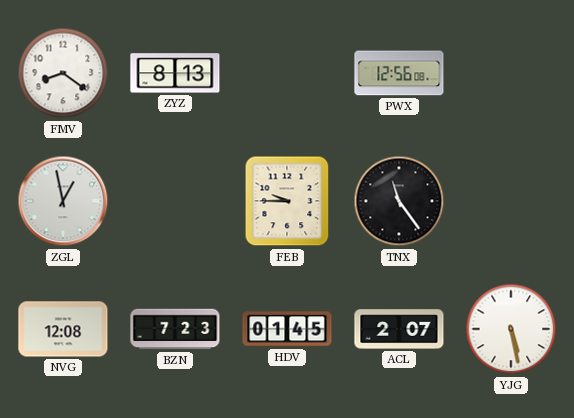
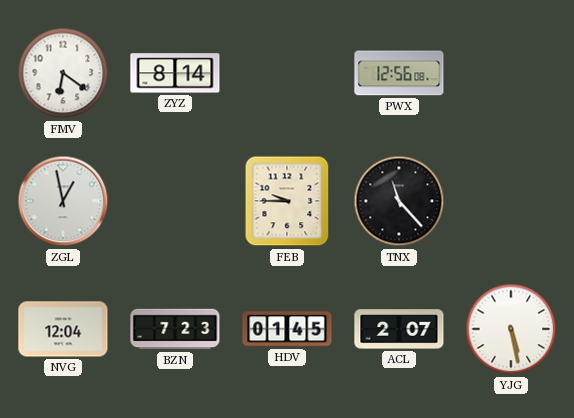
FMV: 8:21 -> 6:21 (63, 73)
ZYZ: 8:13 -> 8:14 (175, 73)
TNX: 11:24 -> 11:23 (399, 201)
NVG: 12:08 -> 12:04 (63, 329)
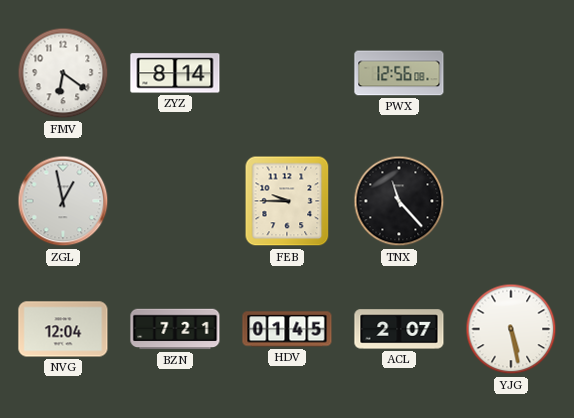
BZN: 7:23 -> 7:21 (175, 329)
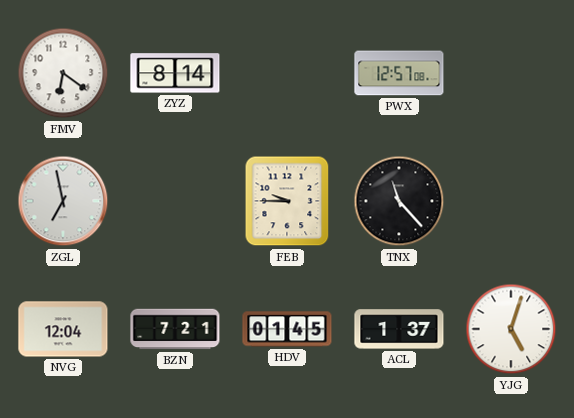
PWX: 12:56 -> 12:57 (399, 73)
ZGL: 12:58 -> 6:58 (63, 201)
ACL: 2:07 -> 1:37 (399, 329)
YJG: 5:28 -> 5:03 (511, 329)
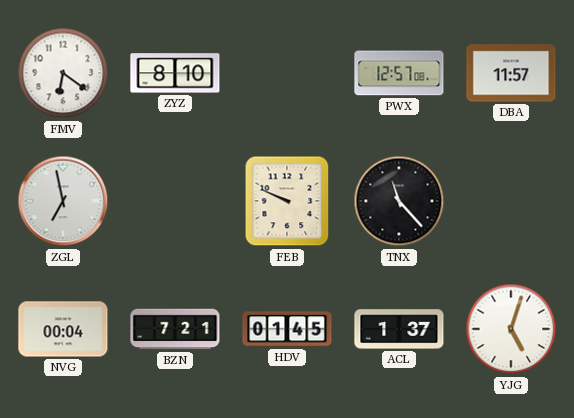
ZYZ: 8:14 -> 8:10 (175, 73)
DBA: none -> 11:57 (511, 73)
FEB: 9:45 -> 9:49 (287, 201)
NVG: 12:04 -> 00:04 (63, 329)
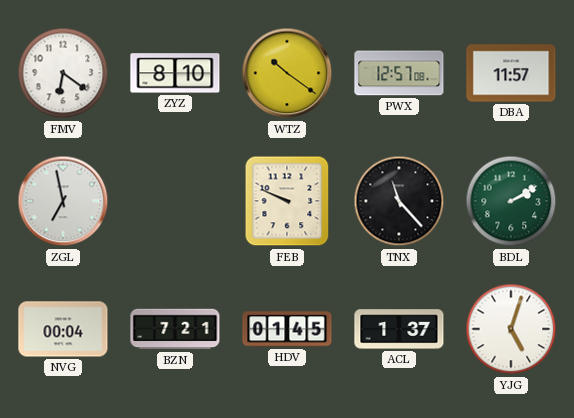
WTZ: none -> 10:21 (287, 73)
BDL: none -> 2:10 (511, 201)
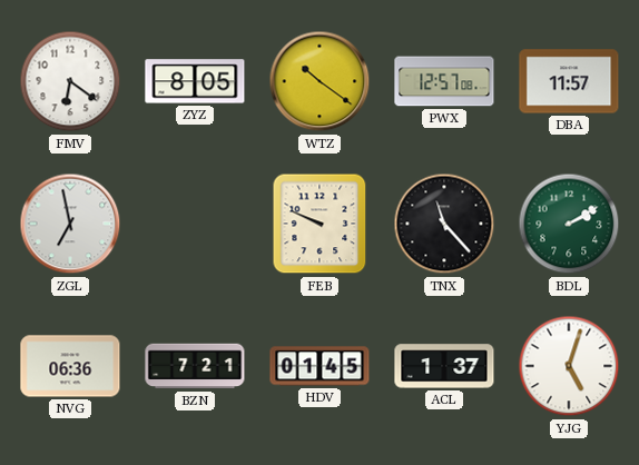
ZYZ: 8:10 -> 8:05 (195, 81)
NVG: 00:04 -> 06:36 (70, 366)
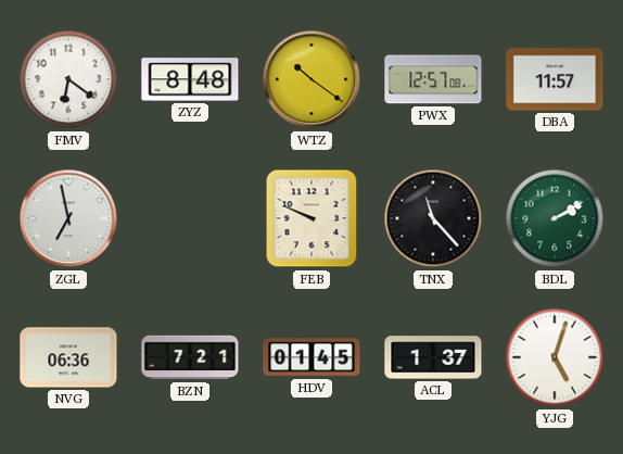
ZYZ: 8:05 -> 8:48 (190, 79)
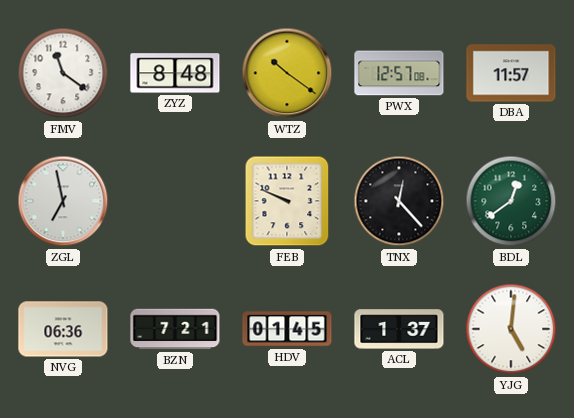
FMV: 6:21 -> 11:21 (63, 73)
TNX: 11:23 -> 12:23 (399, 201)
BDL: 2:10 -> 12:39 (511, 201)
YJG: 5:03 -> 5:01 (511, 329)
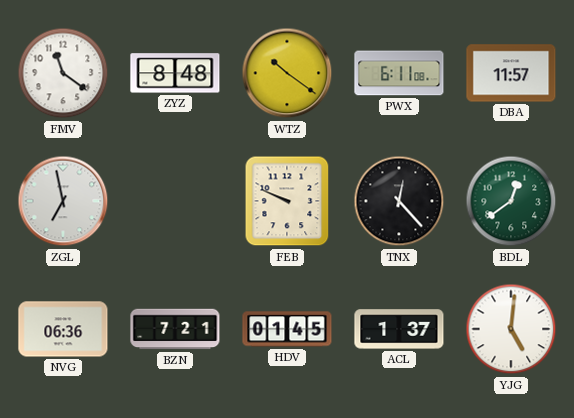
PWX: 12:57 -> 6:11 (399, 73)
